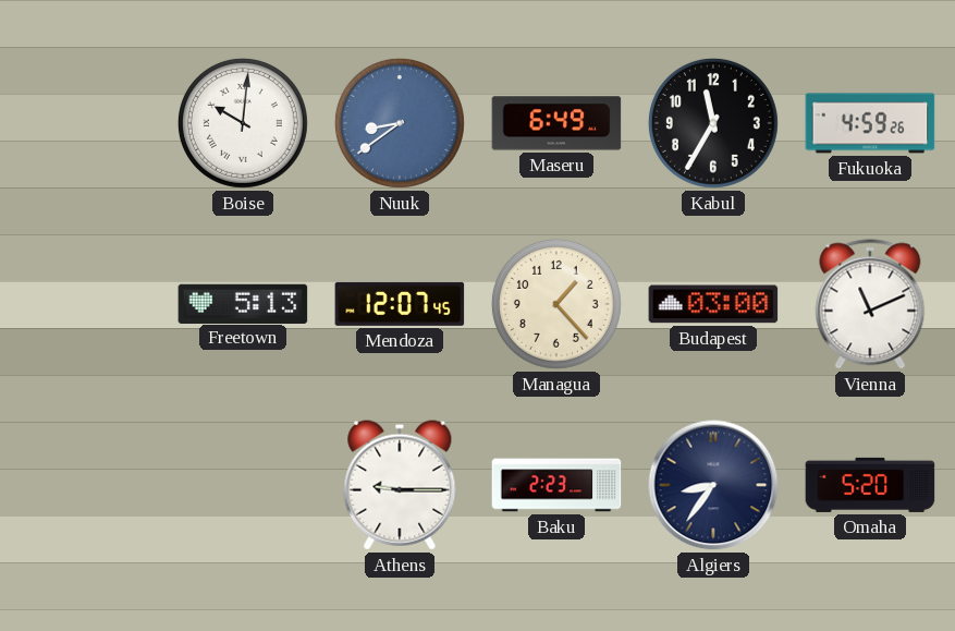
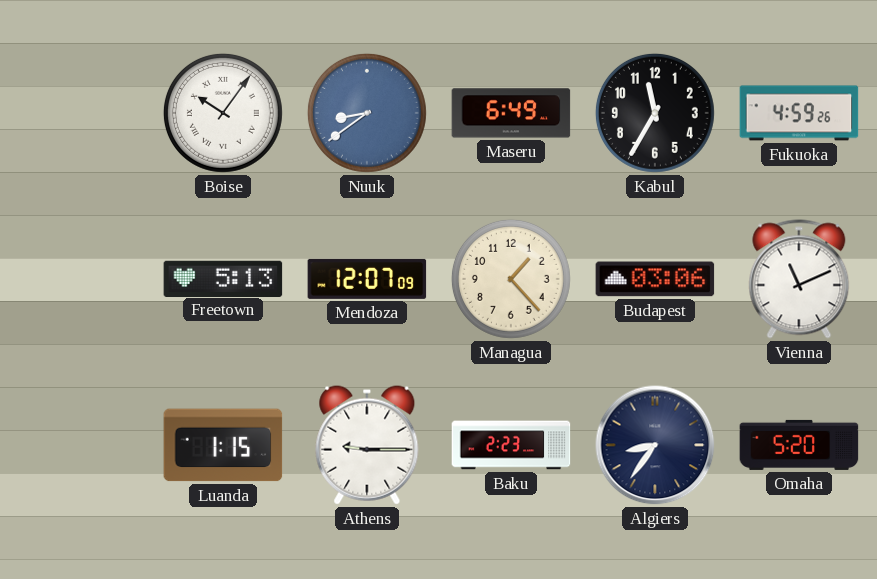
Boise: 10:01 -> 10:06 (223, 113)
Mendoza: 12:07:45 -> 12:07:09 (367, 279)
Budapest: 03:00 -> 03:06 (655, 279)
Luanda: none -> 1:15 (223, 445)
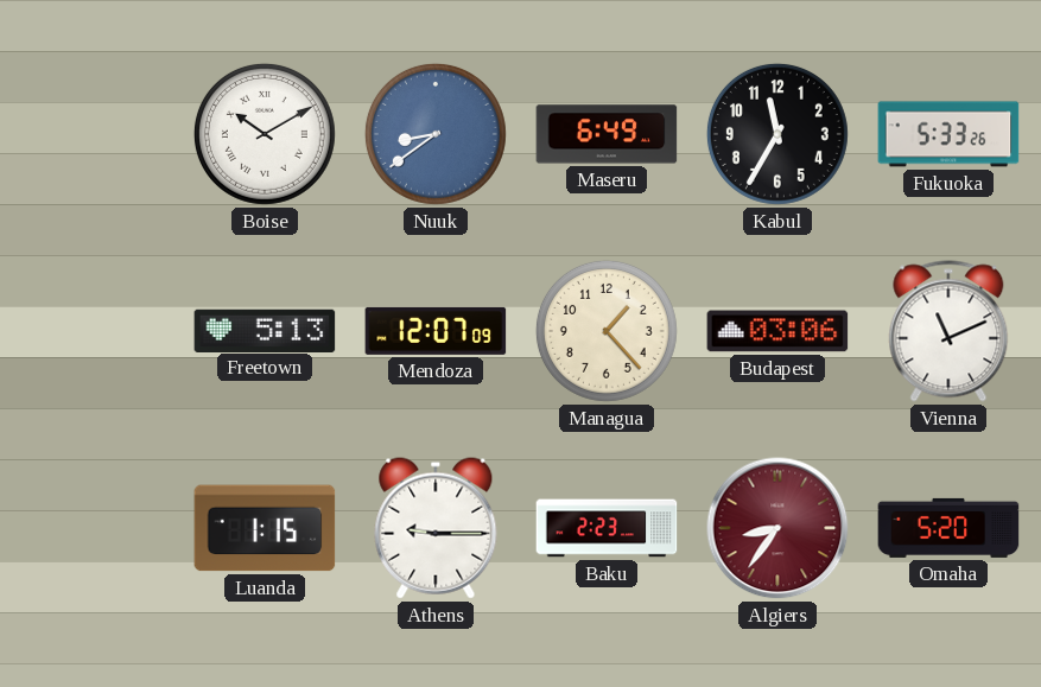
Boise: 10:06 -> 10:10 (265, 134)
Fukuoka: 4:59 -> 5:33 (948, 134)
Algiers dial: navy -> burgundy (777, 528)
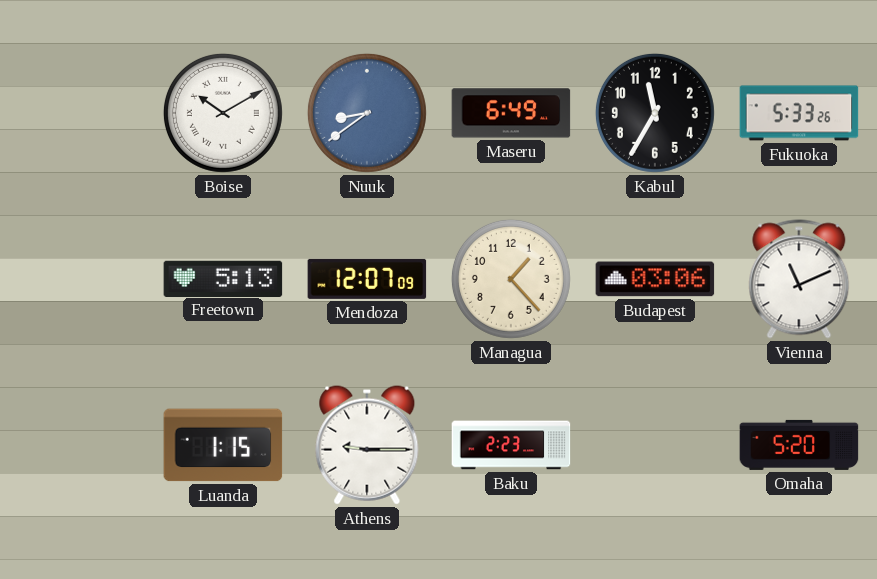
Algiers: 8:36 -> none (777, 528)
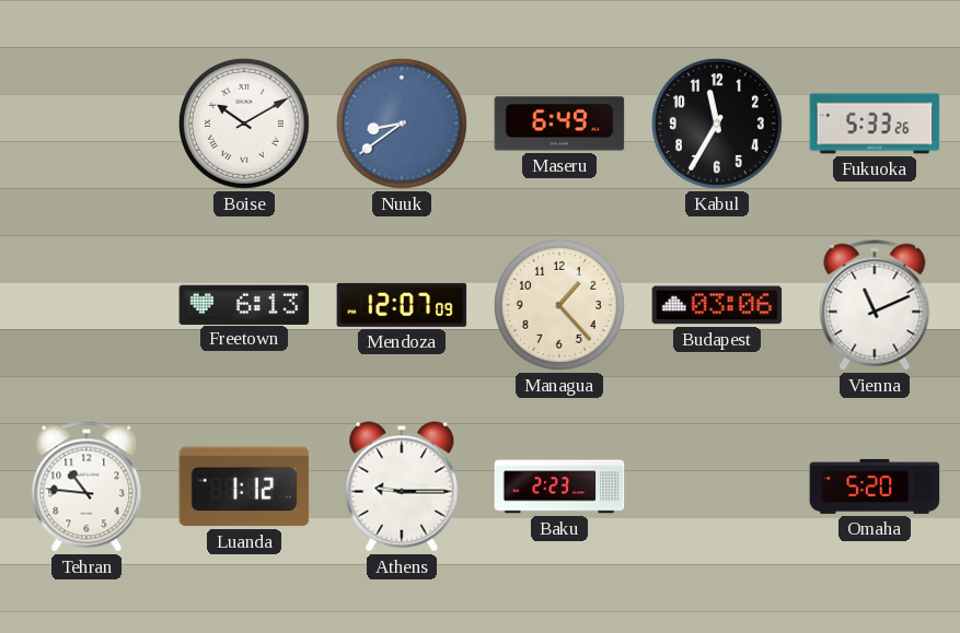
Freetown: 5:13 -> 6:13 (244, 304)
Tehran: none -> 10:46 (86, 487)
Luanda: 1:15 -> 1:12 (244, 487)
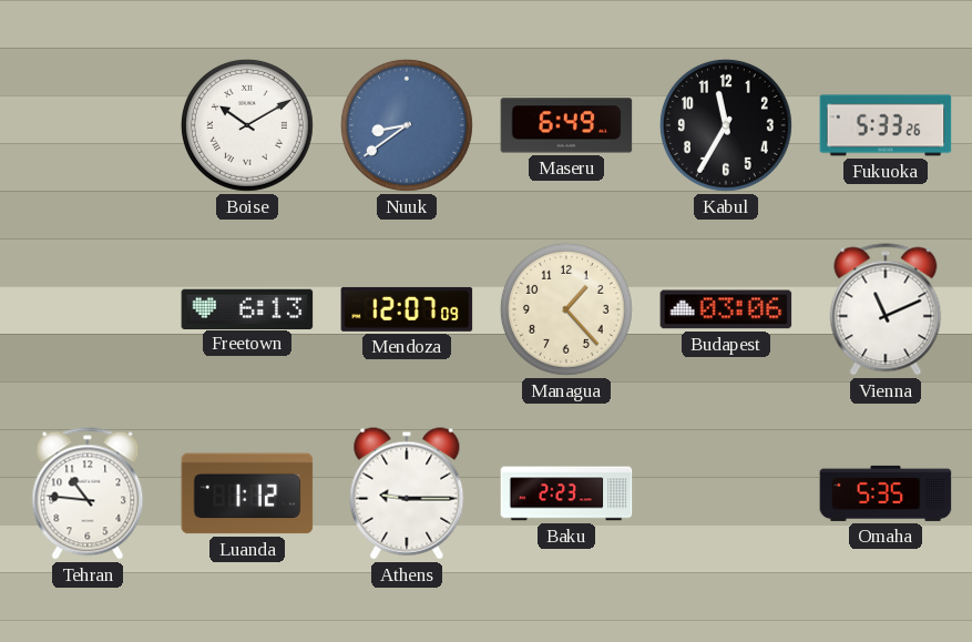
Omaha: 5:20 -> 5:35 (886, 493)
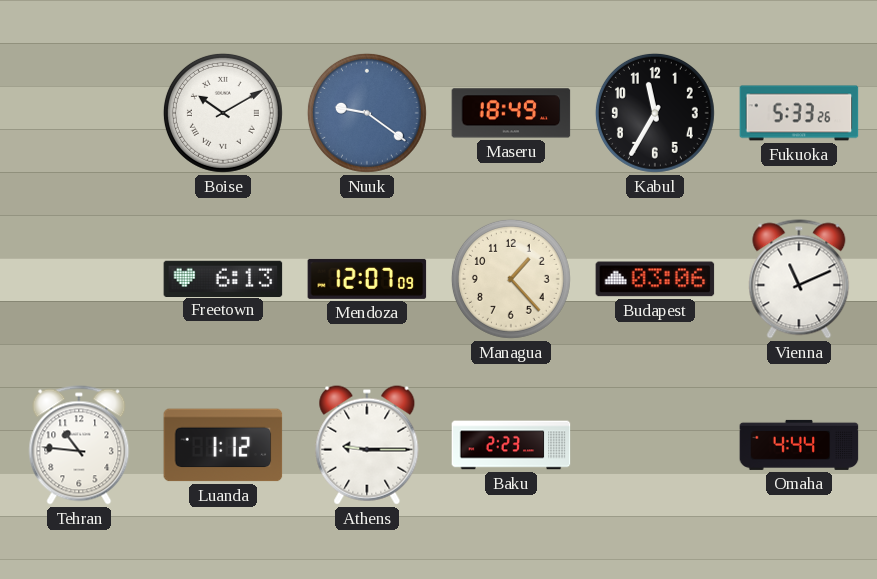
Nuuk: 8:39 -> 9:21 (367, 113)
Maseru: 6:49 -> 18:49 (511, 113)
Omaha: 5:35 -> 4:44 (799, 445)
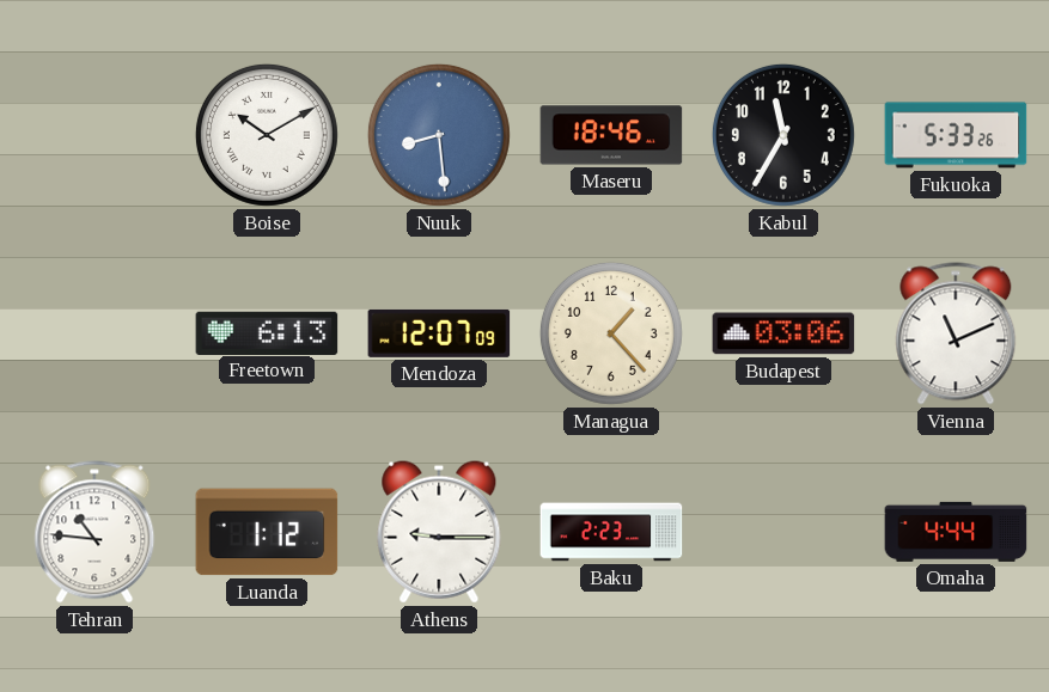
Nuuk: 9:21 -> 8:29 (439, 135)
Maseru: 18:49 -> 18:46 (611, 135)
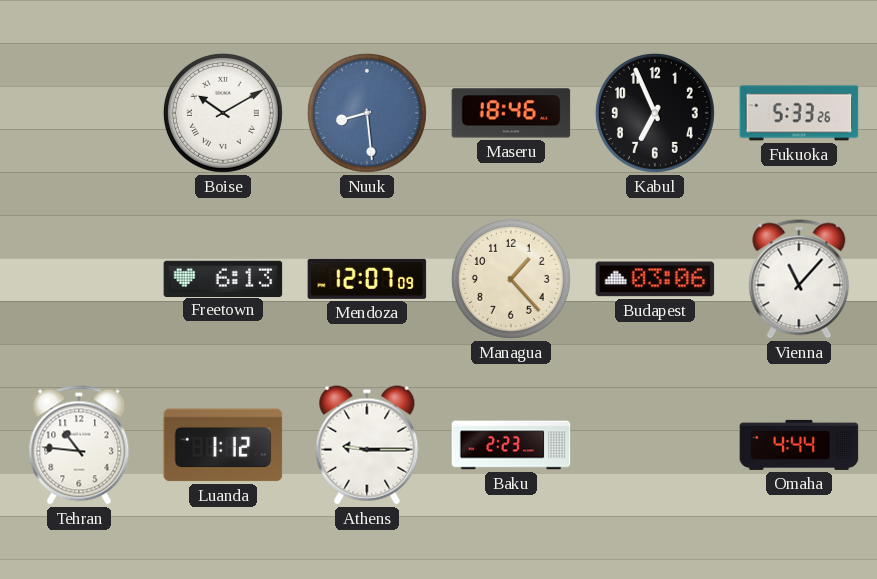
Kabul: 11:35 -> 6:56 (655, 113)
Vienna: 11:11 -> 11:07 (799, 279)
